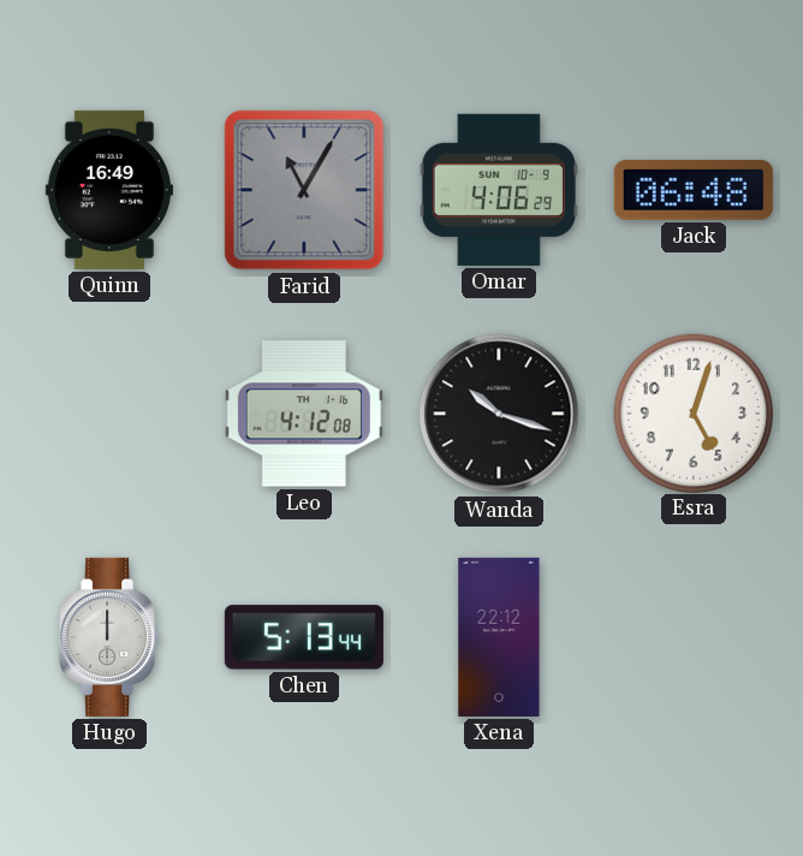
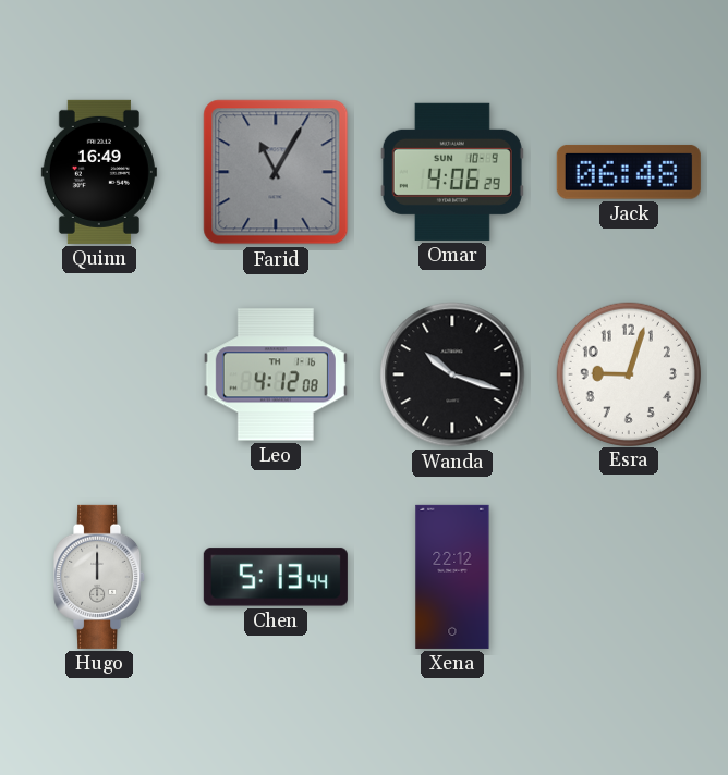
Esra: 5:03 -> 9:03 (628, 373)
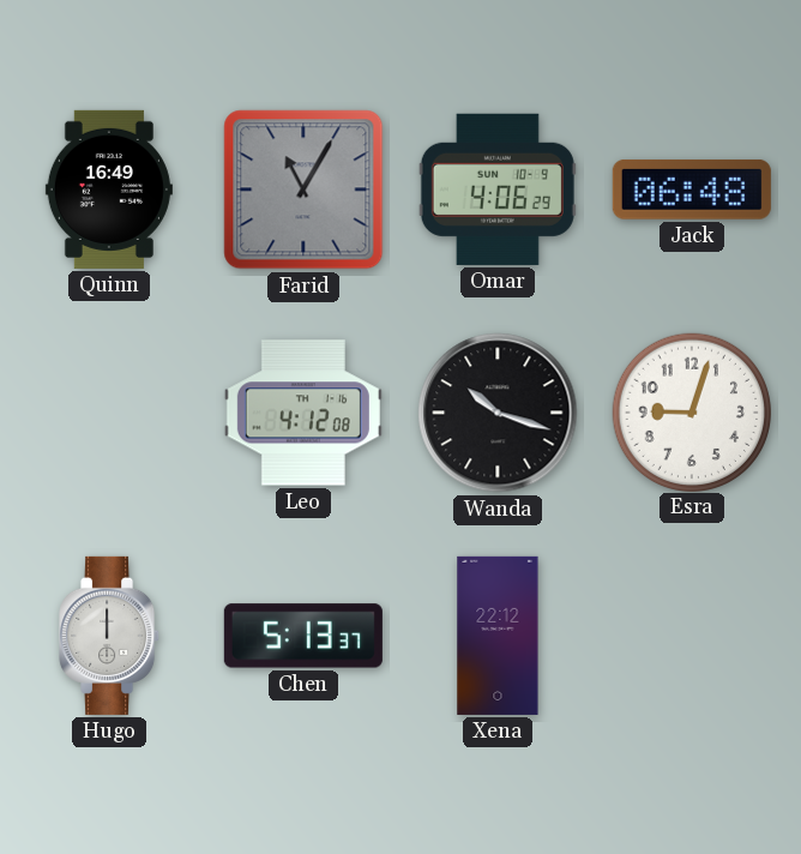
Chen: 5:13:44 -> 5:13:37 (303, 636)
